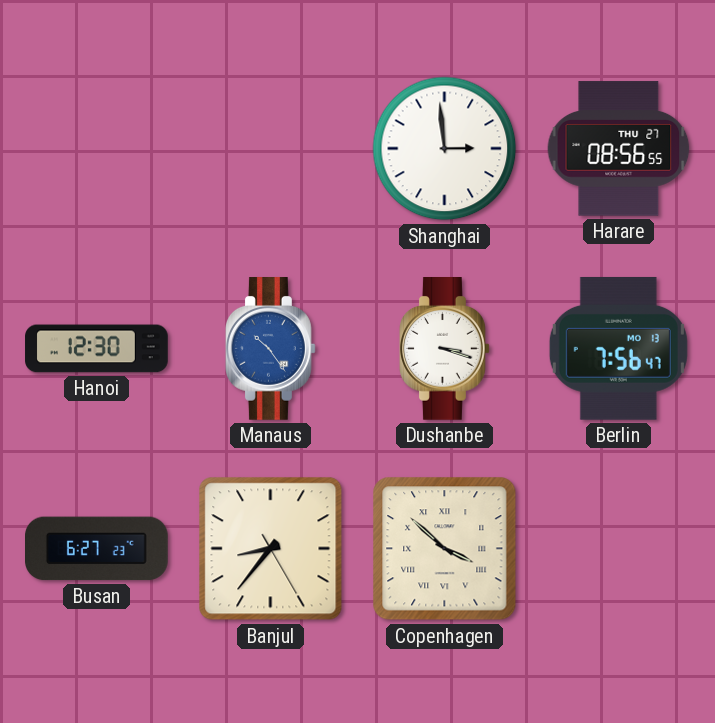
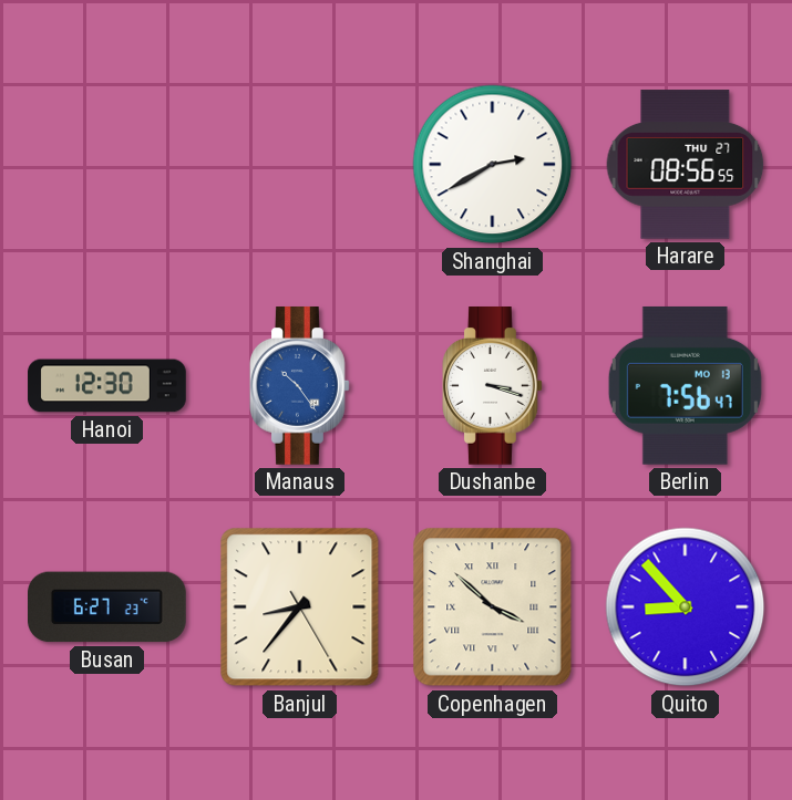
Shanghai: 2:59 -> 2:40 (493, 165)
Quito: none -> 8:53 (686, 607)
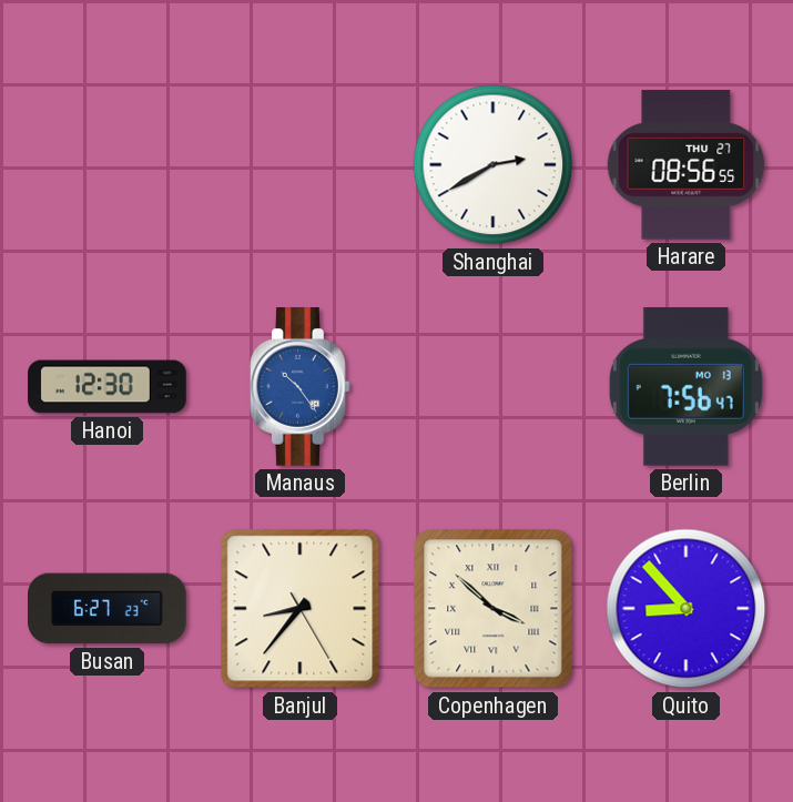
Dushanbe: 3:18 -> none (493, 386)
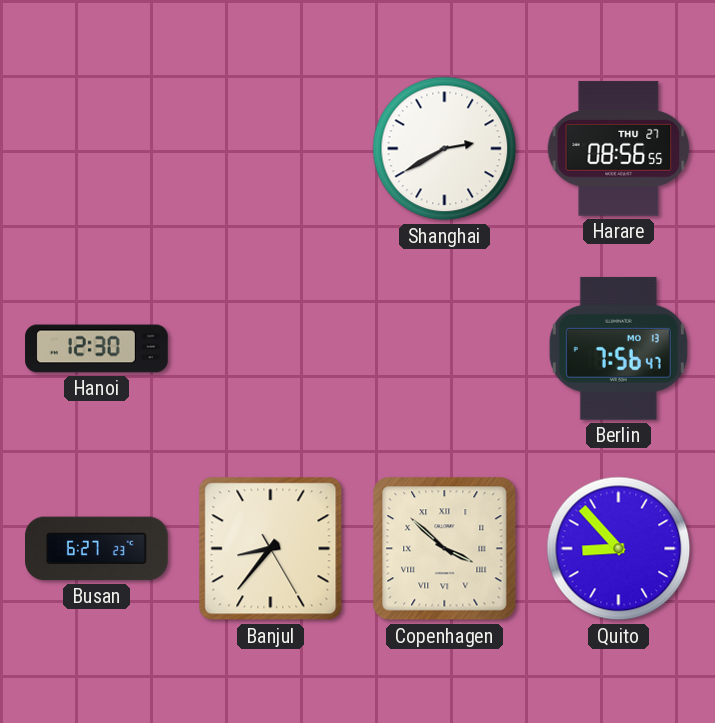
Manaus: 10:24 -> none (301, 387)
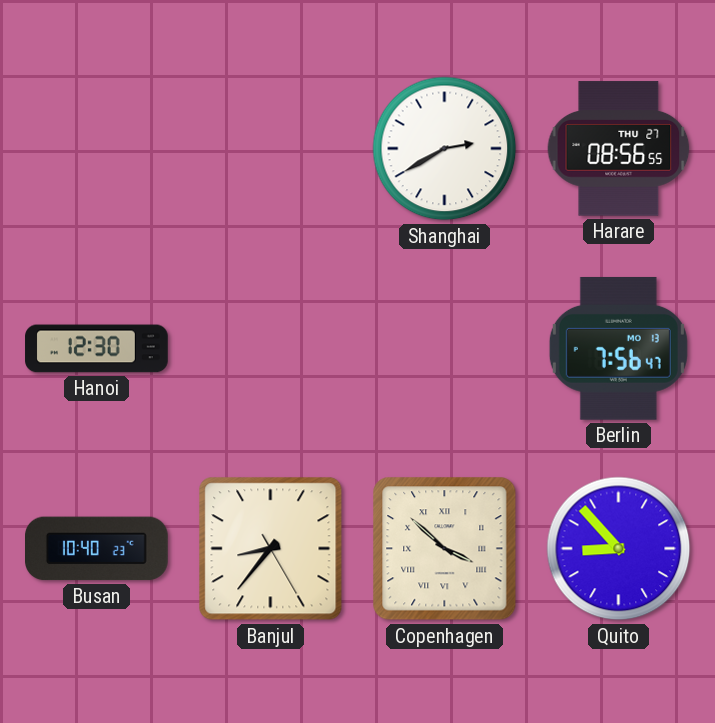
Busan: 6:27 -> 10:40 (97, 549)
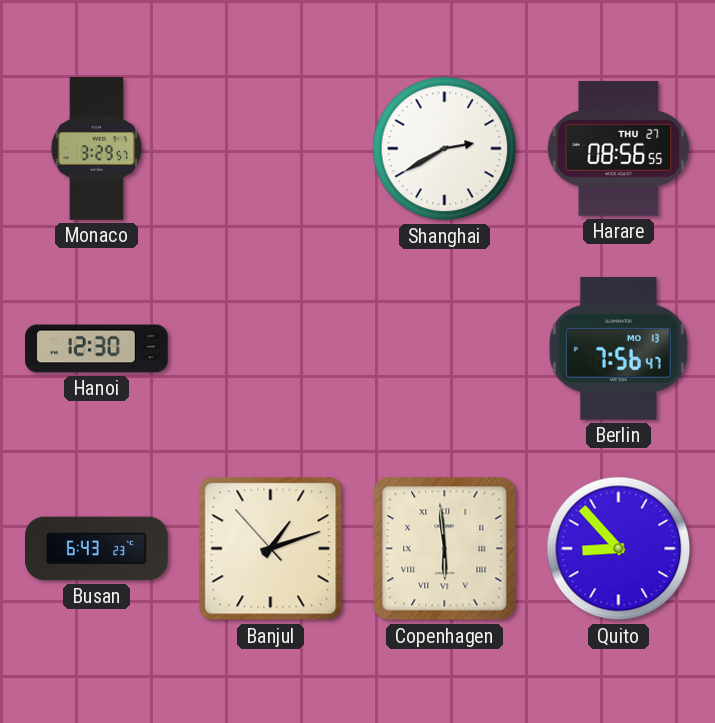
Monaco: none -> 3:29 (97, 149)
Busan: 10:40 -> 6:43 (97, 549)
Banjul: 8:36 -> 1:11 (271, 549)
Copenhagen: 3:52 -> 5:59 (445, 549)
